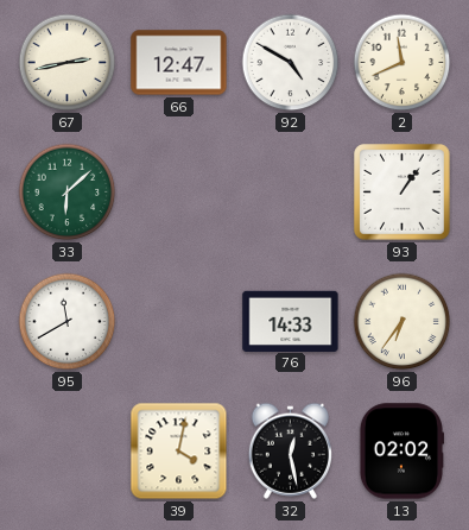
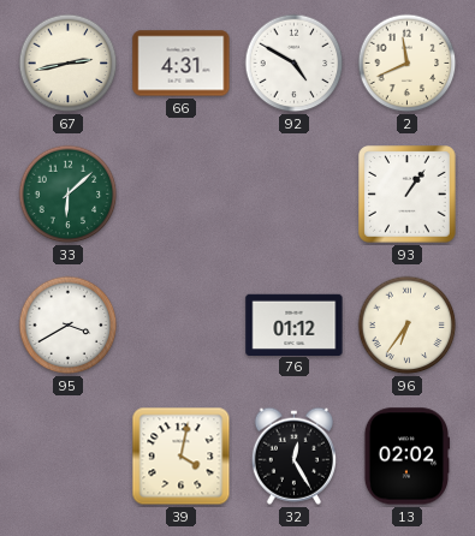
66: 12:47 -> 4:31 (182, 64)
95: 11:40 -> 3:40 (69, 326)
76: 14:33 -> 01:12 (295, 324)
32: 12:28 -> 12:25 (293, 455)
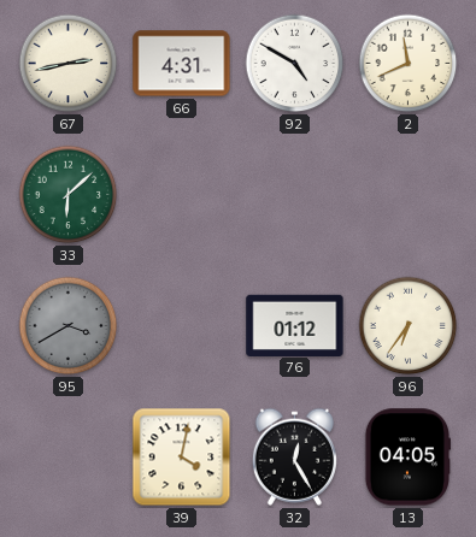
93: 1:06 -> none (408, 195)
95 dial: white -> grey (69, 326)
13: 02:02 -> 04:05 (406, 458)
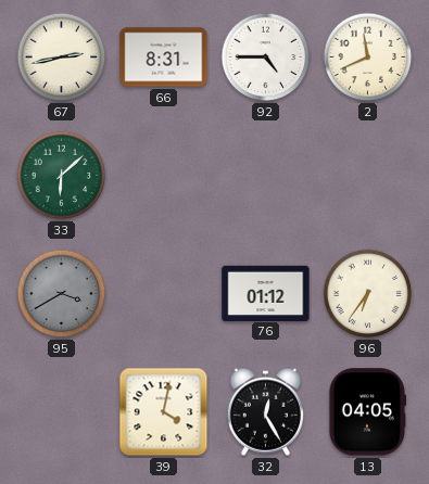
66: 4:31 -> 8:31 (164, 58)
92: 4:50 -> 4:45 (266, 58)
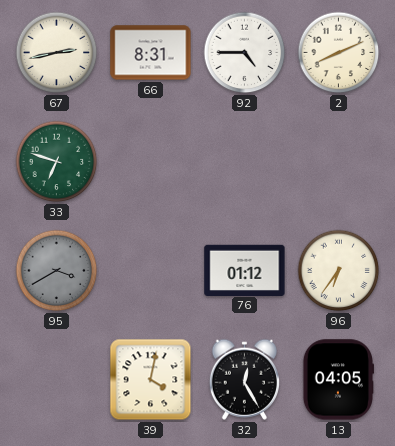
2: 11:41 -> 8:11 (339, 53)
33: 6:08 -> 6:48 (57, 162)
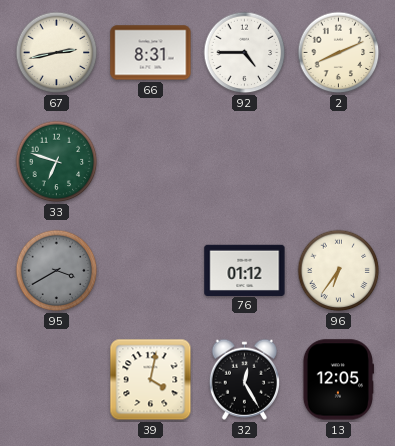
13: 04:05 -> 12:05 (337, 380)
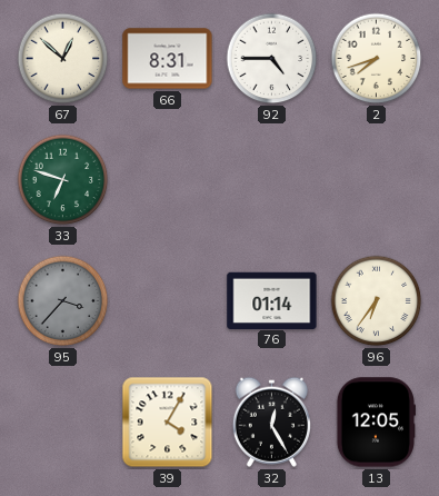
67: 2:43 -> 12:52 (63, 59)
2: 8:11 -> 7:42 (377, 59)
95: 3:40 -> 3:37 (63, 301)
76: 01:12 -> 01:14 (272, 300)
39: 4:02 -> 4:05 (168, 423)
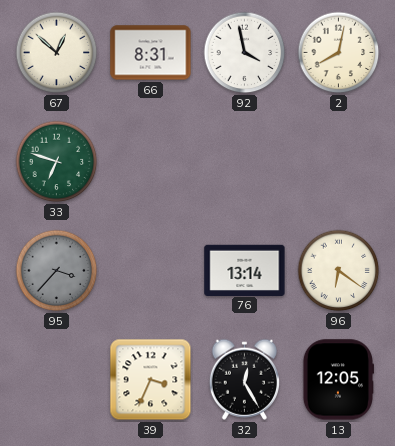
92: 4:45 -> 3:58 (245, 53)
2: 7:42 -> 8:02 (339, 53)
76: 01:14 -> 13:14 (245, 270)
96: 6:36 -> 6:21 (339, 271)
39: 4:05 -> 3:34 (151, 380)
